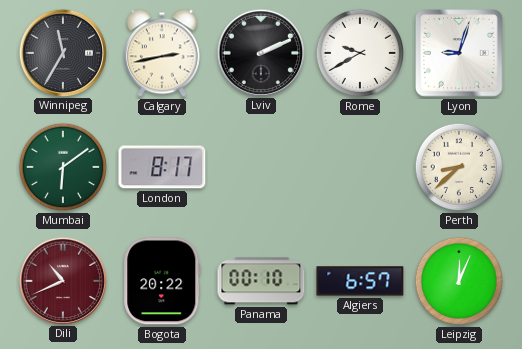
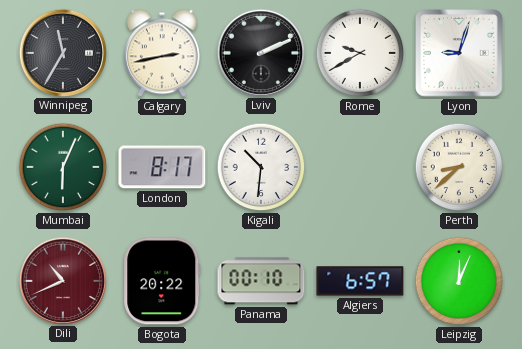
Mumbai: 6:09 -> 6:04 (63, 167)
Kigali: none -> 10:31 (261, 167)
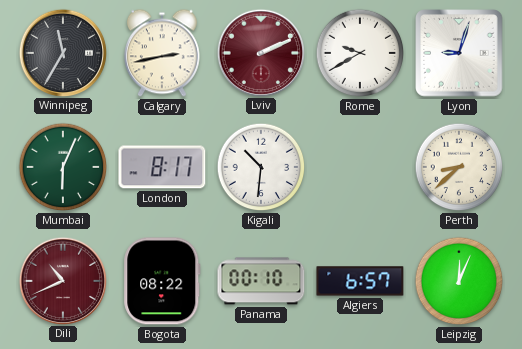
Lviv dial: black -> burgundy (260, 52)
Bogota: 20:22 -> 08:22 (162, 281)
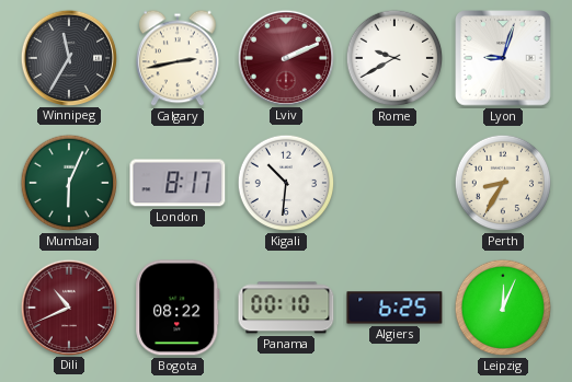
Perth: 8:38 -> 8:35 (503, 183)
Algiers: 6:57 -> 6:25 (394, 308)
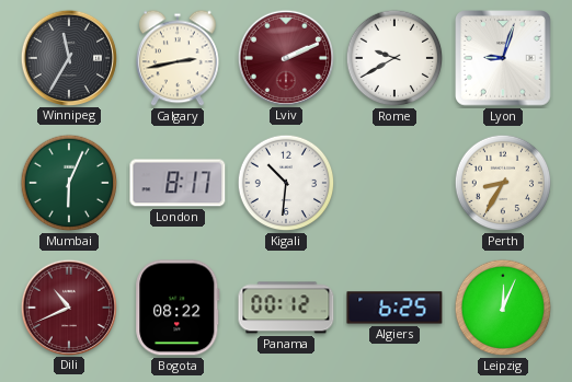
Panama: 00:10 -> 00:12 (286, 308)
